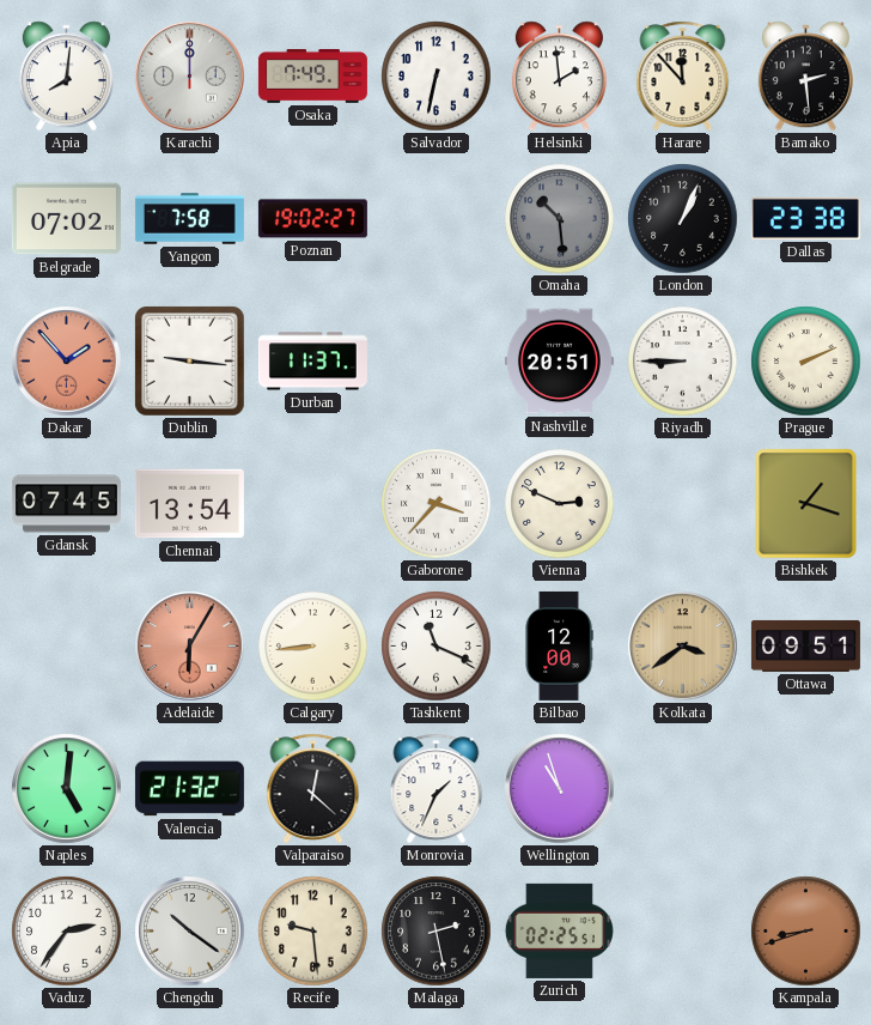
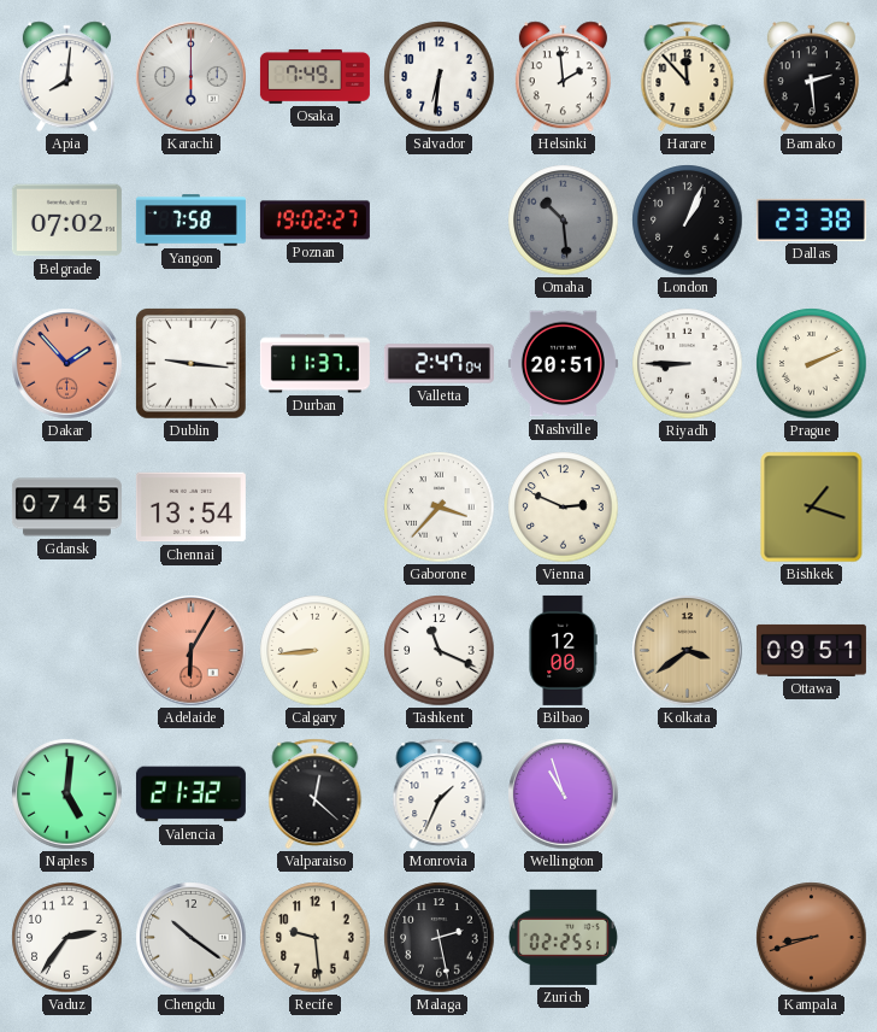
Karachi: 12:00 -> 6:00 (192, 77)
Salvador: 6:32 -> 6:31 (440, 77)
Valletta: none -> 2:47 (438, 364)
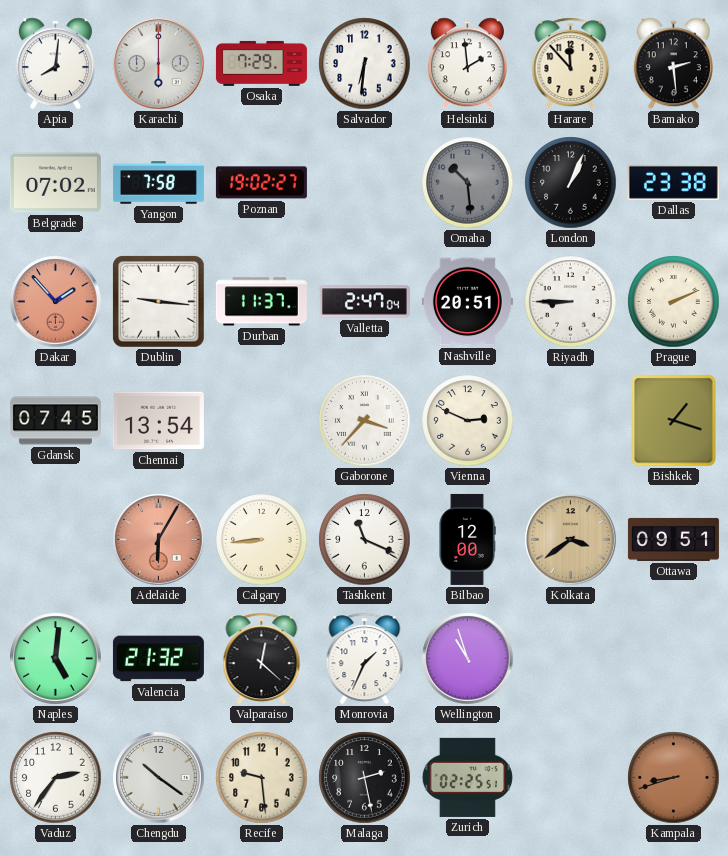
Osaka: 7:49 -> 7:29 (261, 64)
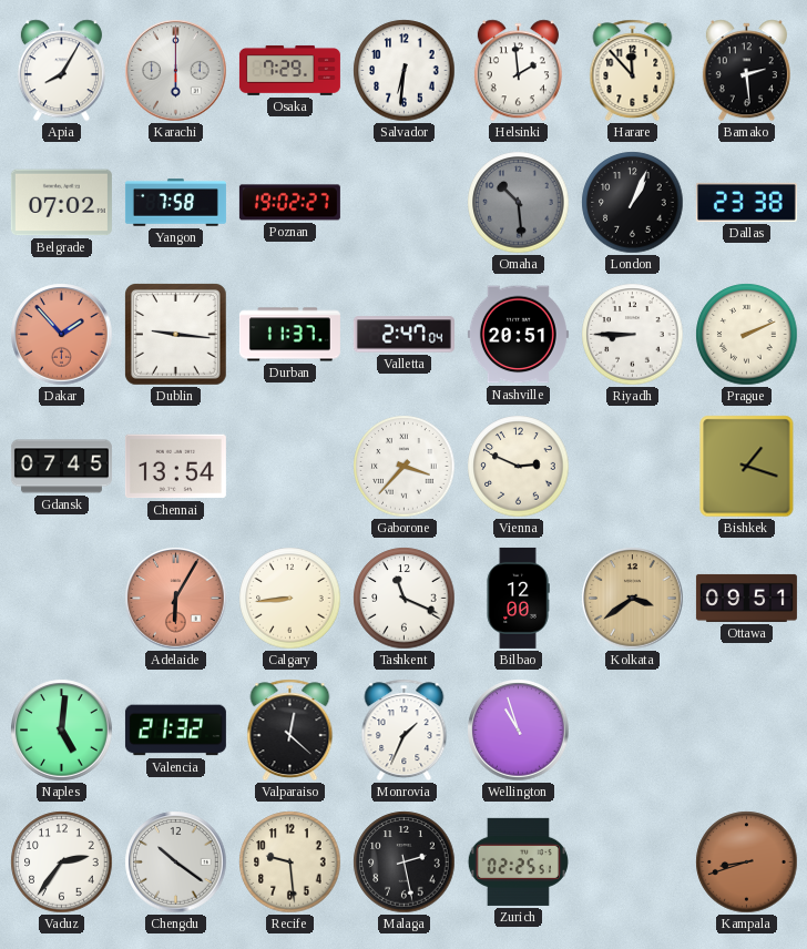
Apia: 8:01 -> 8:05 (61, 71)
